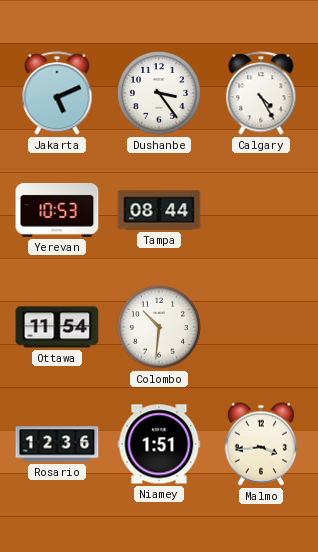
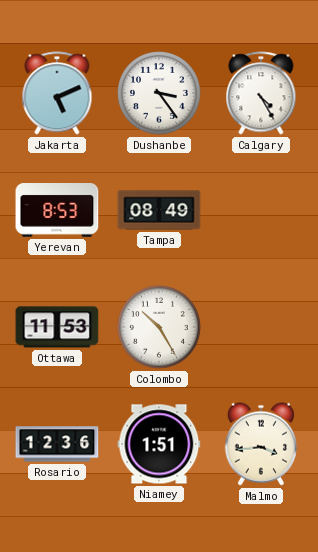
Yerevan: 10:53 -> 8:53 (57, 211)
Tampa: 08:44 -> 08:49 (159, 210)
Ottawa: 11:54 -> 11:53 (57, 327)
Colombo: 10:31 -> 10:25 (160, 328)
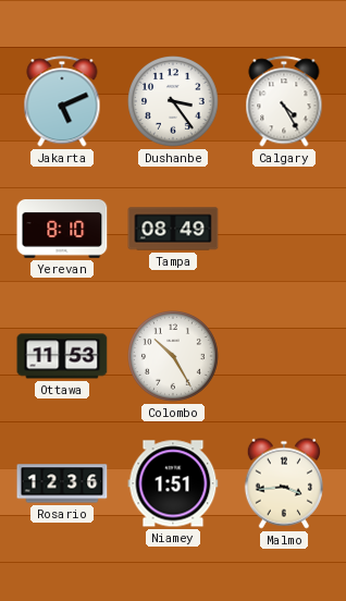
Yerevan: 8:53 -> 8:10 (62, 230)
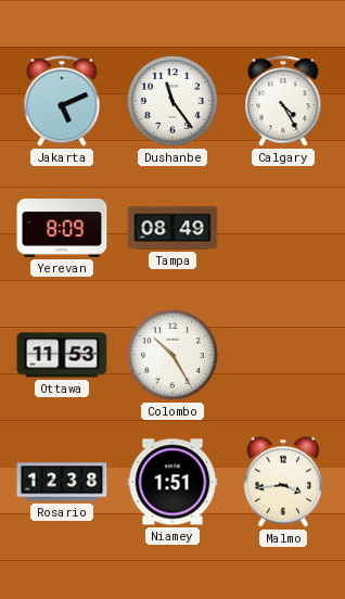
Dushanbe: 3:24 -> 11:24 (174, 102)
Yerevan: 8:10 -> 8:09 (62, 229)
Rosario: 12:36 -> 12:38 (62, 482)
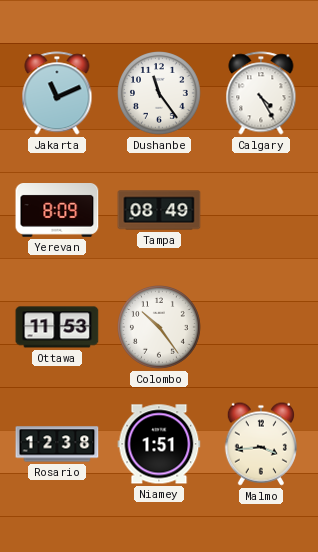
Jakarta: 5:11 -> 11:11 (57, 93)
Colombo: 10:25 -> 10:24 (160, 328)
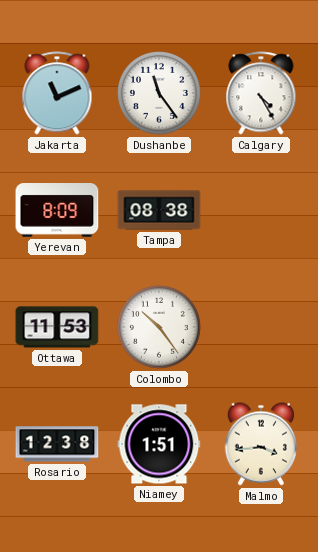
Tampa: 08:49 -> 08:38 (159, 210)
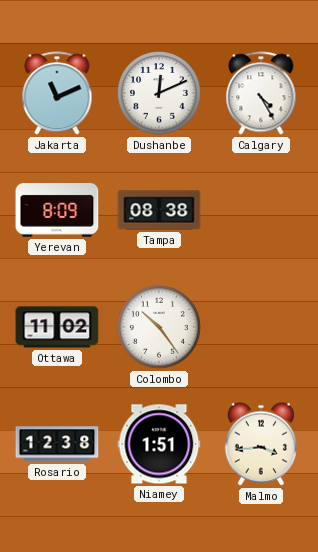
Dushanbe: 11:24 -> 12:11 (160, 94)
Ottawa: 11:53 -> 11:02 (57, 327)
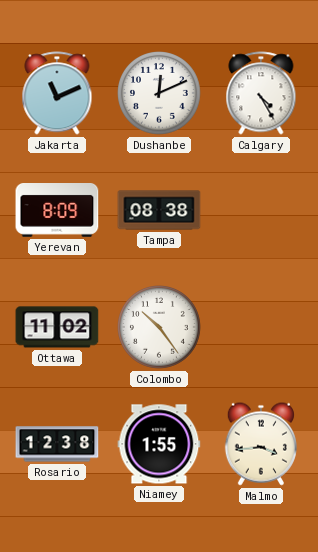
Niamey: 1:51 -> 1:55 (159, 444)
